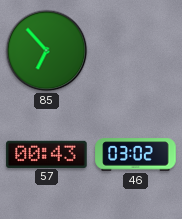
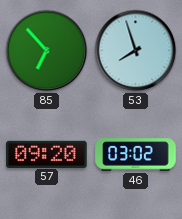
53: none -> 7:57 (136, 51)
57: 00:43 -> 09:20 (47, 154)
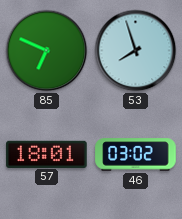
85: 6:53 -> 6:49 (47, 51)
57: 09:20 -> 18:01 (47, 154)
